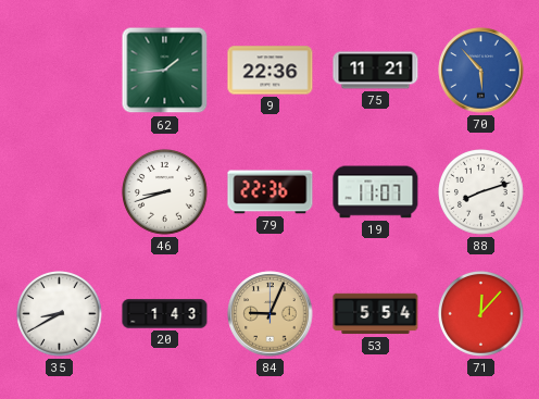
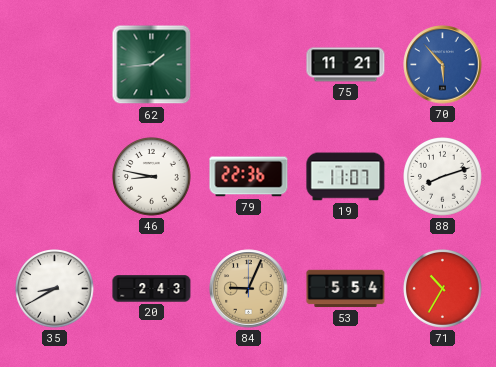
9: 22:36 -> none (271, 71)
46: 8:42 -> 8:47 (152, 177)
20: 1:43 -> 2:43 (152, 289)
71: 12:07 -> 10:35 (443, 289)
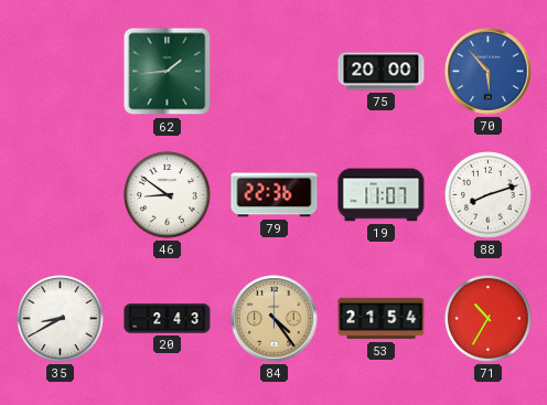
75: 11:21 -> 20:00 (382, 72)
46: 8:47 -> 8:51 (168, 195)
84: 9:04 -> 4:24 (275, 319)
53: 5:54 -> 21:54 (382, 319)
